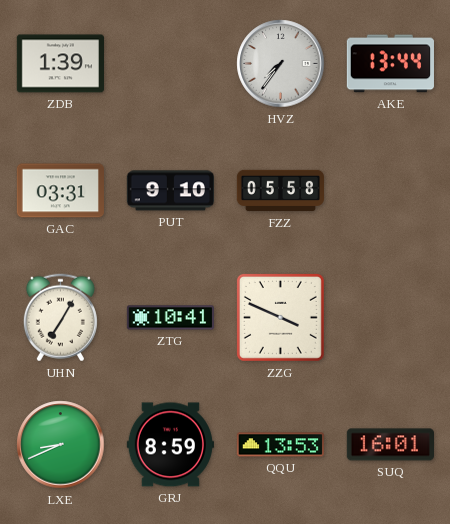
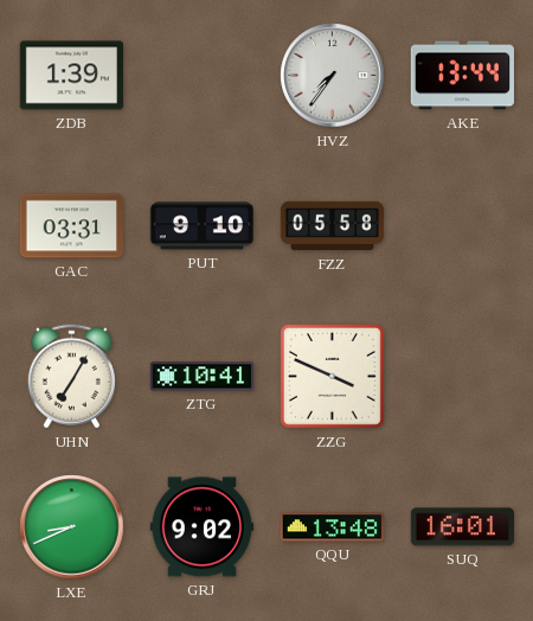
GRJ: 8:59 -> 9:02 (201, 527)
QQU: 13:53 -> 13:48 (332, 527)
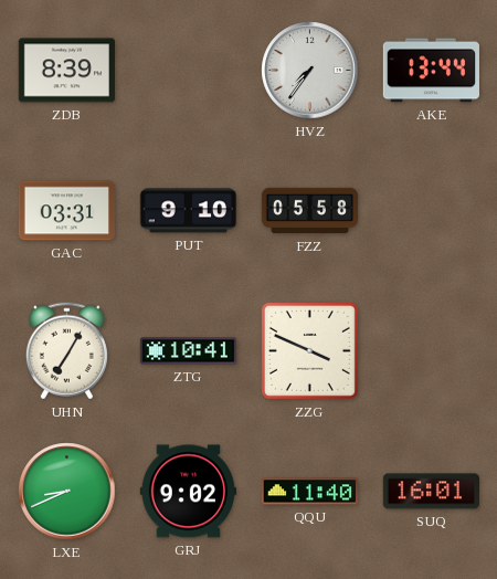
ZDB: 1:39 -> 8:39 (66, 71)
QQU: 13:48 -> 11:40 (309, 492)
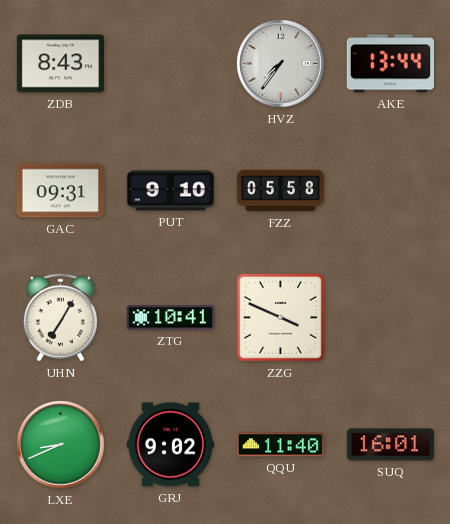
ZDB: 8:39 -> 8:43 (60, 64)
GAC: 03:31 -> 09:31 (60, 191)
